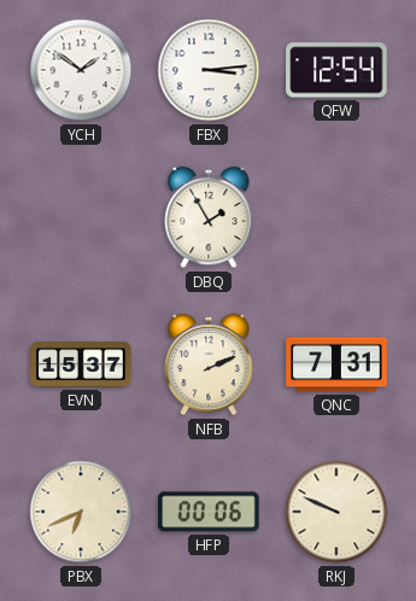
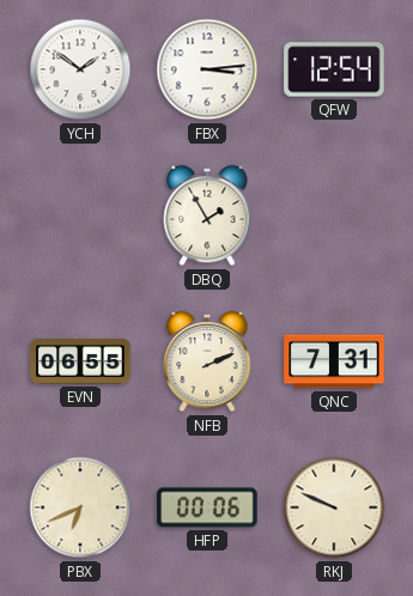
EVN: 15:37 -> 06:55 (80, 361)
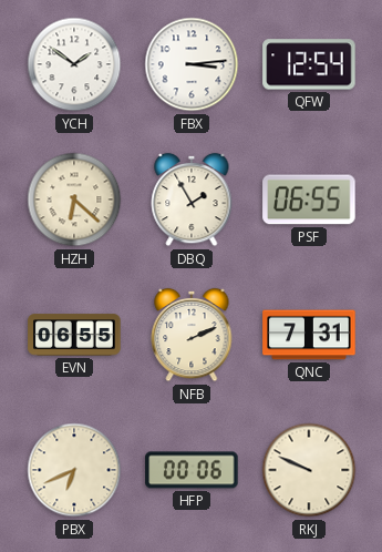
HZH: none -> 6:22 (74, 200)
PSF: none -> 06:55 (309, 200)
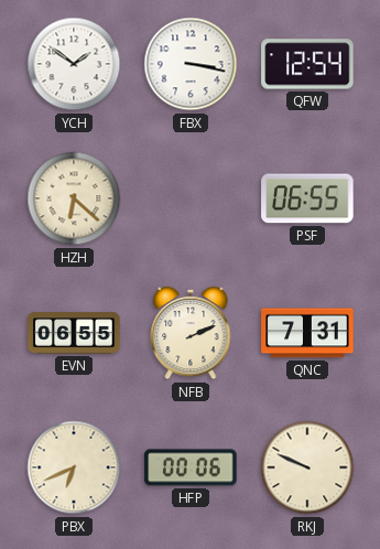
FBX: 3:14 -> 3:17 (191, 64)
DBQ: 1:55 -> none (192, 200)
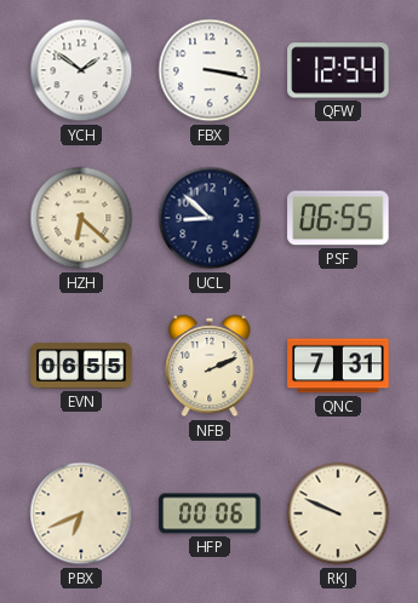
UCL: none -> 8:52 (210, 218)
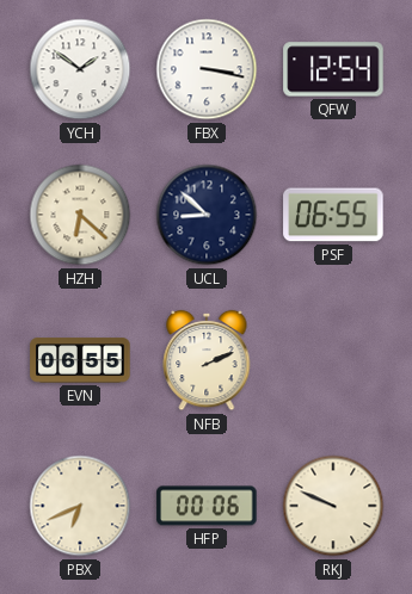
QNC: 7:31 -> none (338, 366)
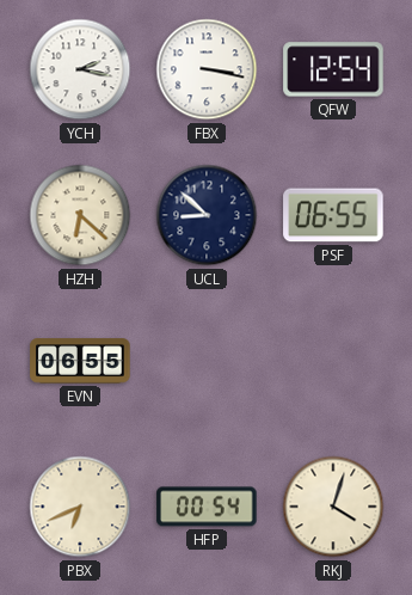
YCH: 1:51 -> 2:17 (80, 69)
NFB: 2:11 -> none (207, 360)
HFP: 00:06 -> 00:54 (207, 507)
RKJ: 9:49 -> 4:03 (333, 507)
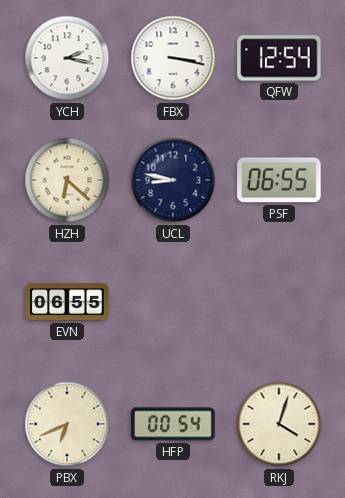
UCL: 8:52 -> 8:47 (173, 180)
